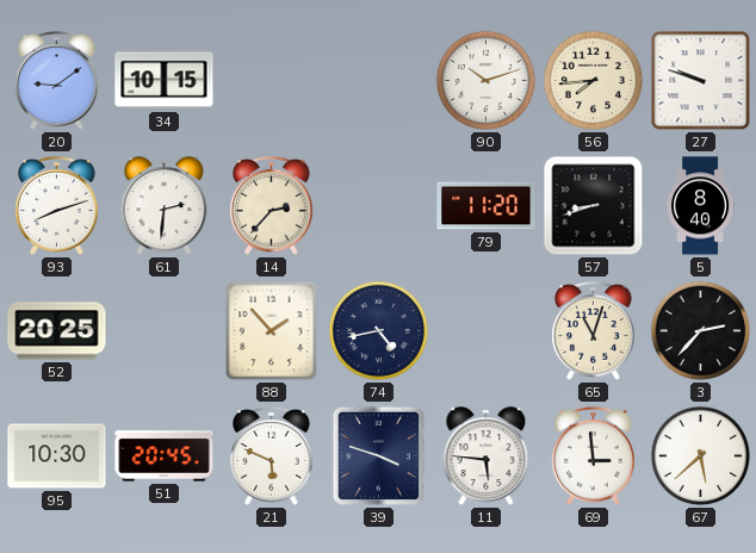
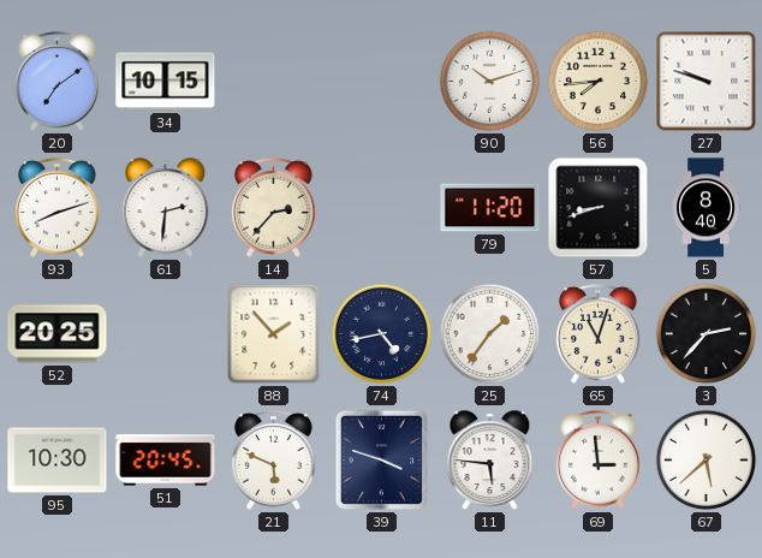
20: 9:09 -> 7:09 (58, 82)
25: none -> 1:36 (490, 334)
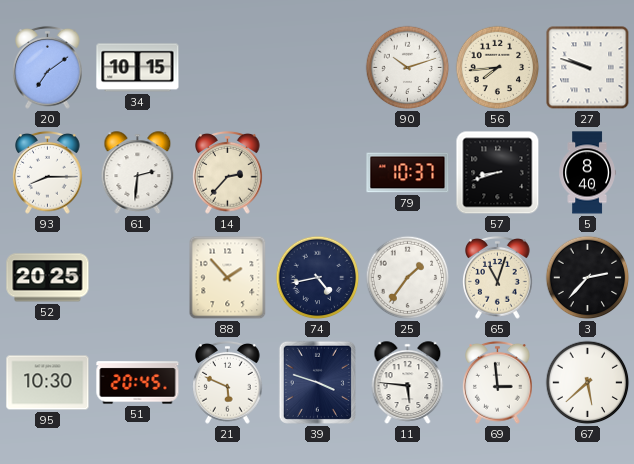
93: 8:12 -> 8:15 (48, 173)
79: 11:20 -> 10:37 (408, 173)
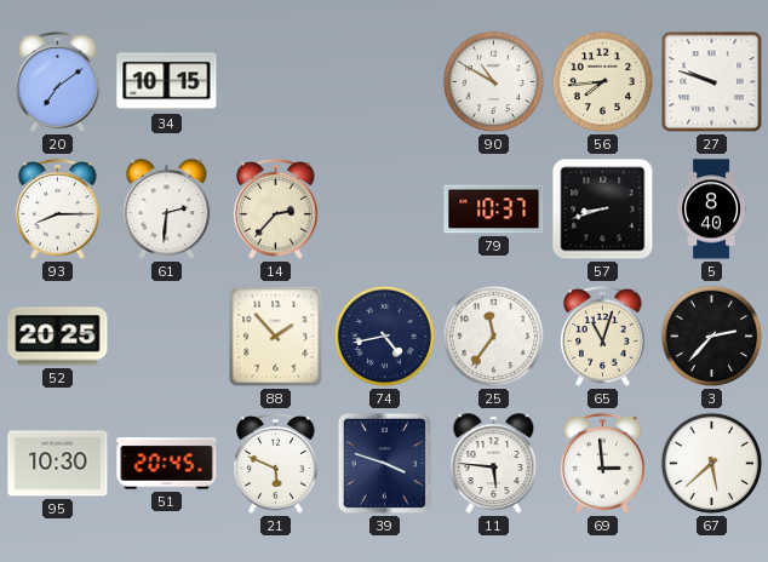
90: 10:12 -> 10:50 (494, 82)
25: 1:36 -> 11:36 (494, 337)
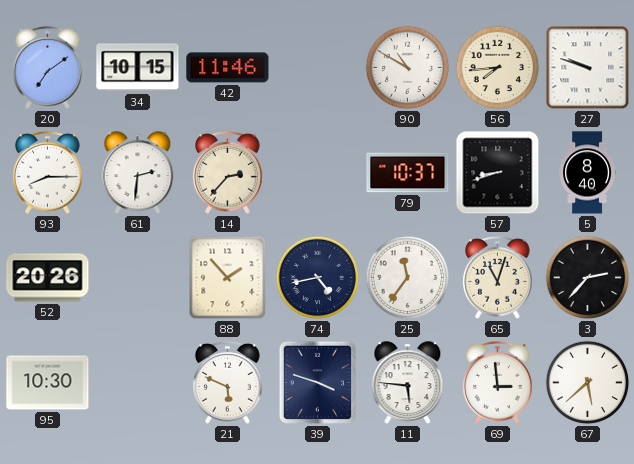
42: none -> 11:46 (228, 68)
52: 20:25 -> 20:26 (48, 278)
51: 20:45 -> none (167, 464)
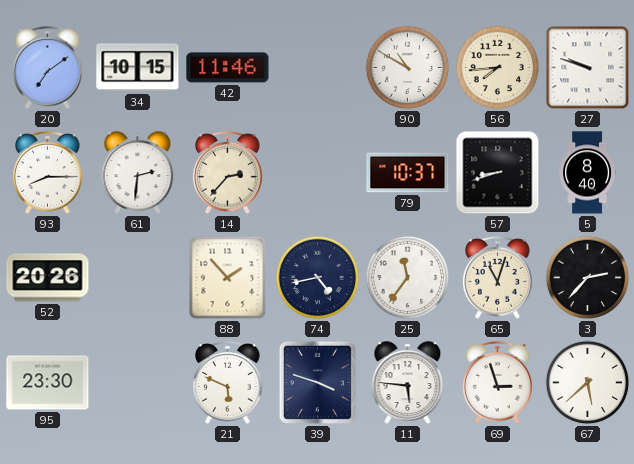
95: 10:30 -> 23:30 (48, 383)
69: 2:59 -> 2:57 (498, 383)
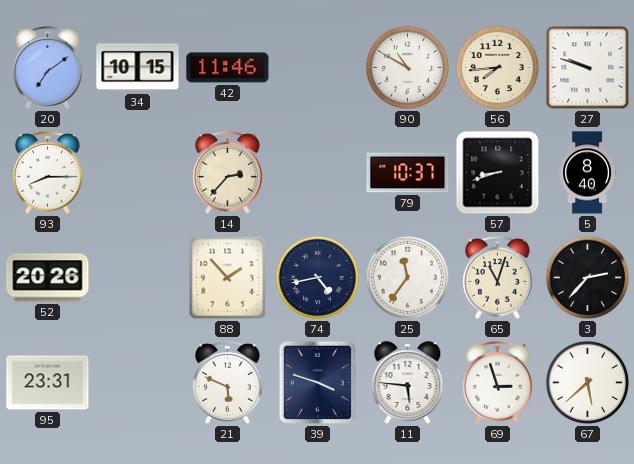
61: 2:31 -> none (138, 173)
95: 23:30 -> 23:31 (48, 383)
